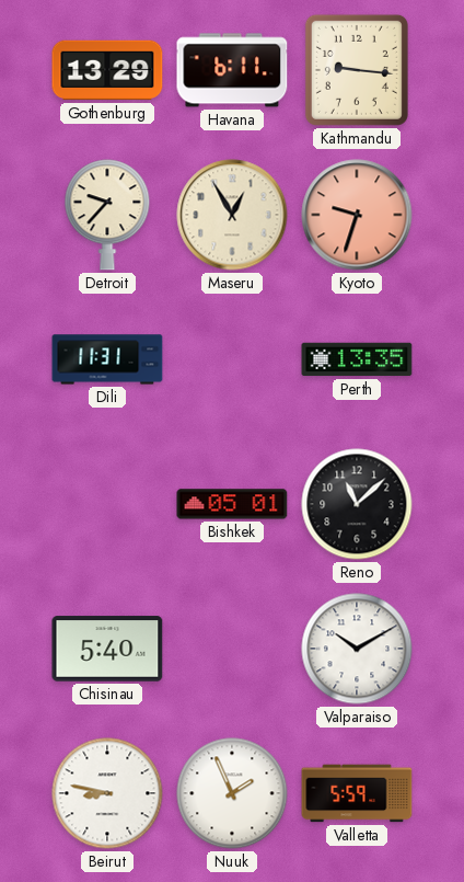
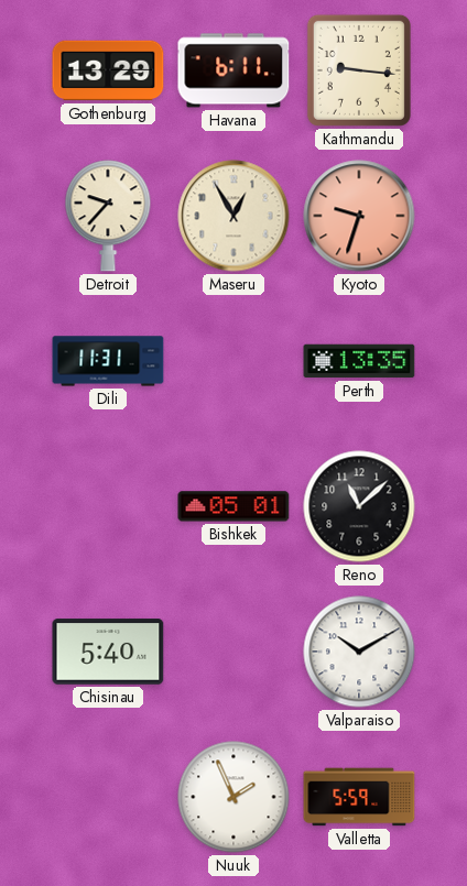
Beirut: 8:47 -> none (107, 793)
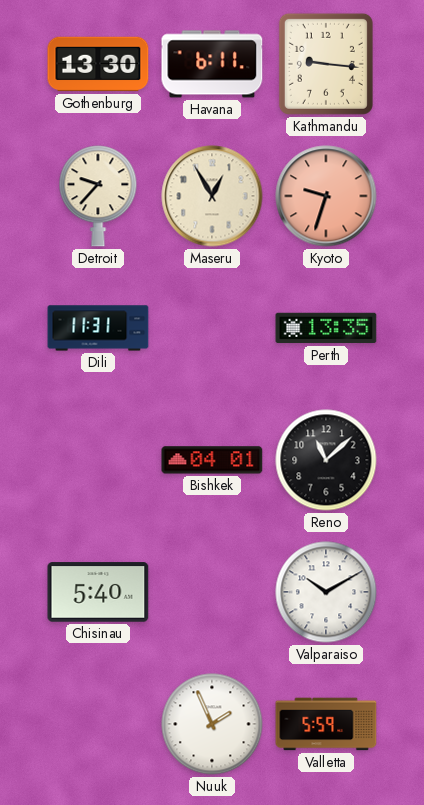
Gothenburg: 13:29 -> 13:30 (98, 64)
Bishkek: 05:01 -> 04:01 (212, 460)
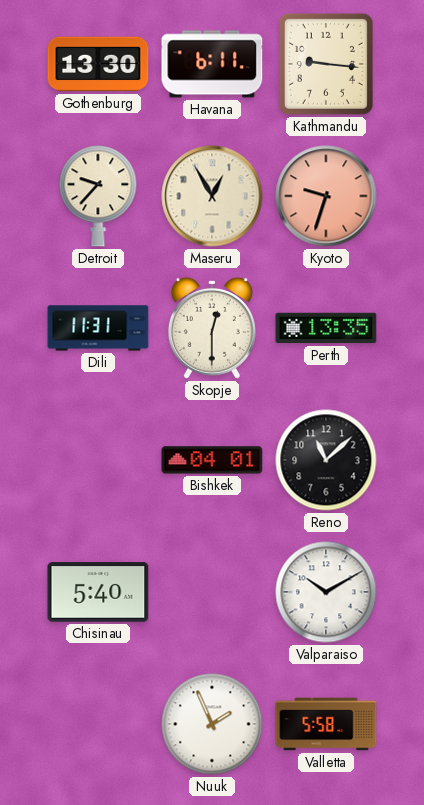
Skopje: none -> 12:30 (212, 328)
Valletta: 5:59 -> 5:58 (326, 724)
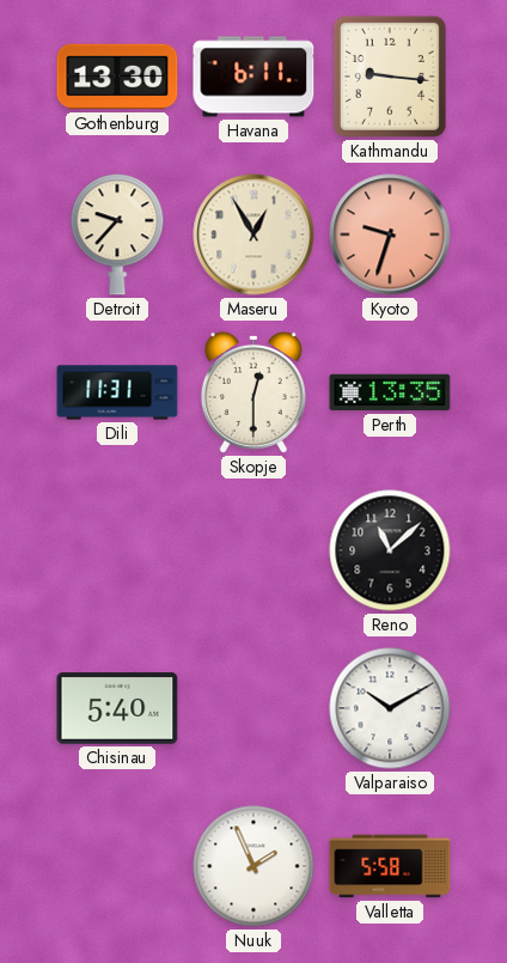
Bishkek: 04:01 -> none (212, 460)
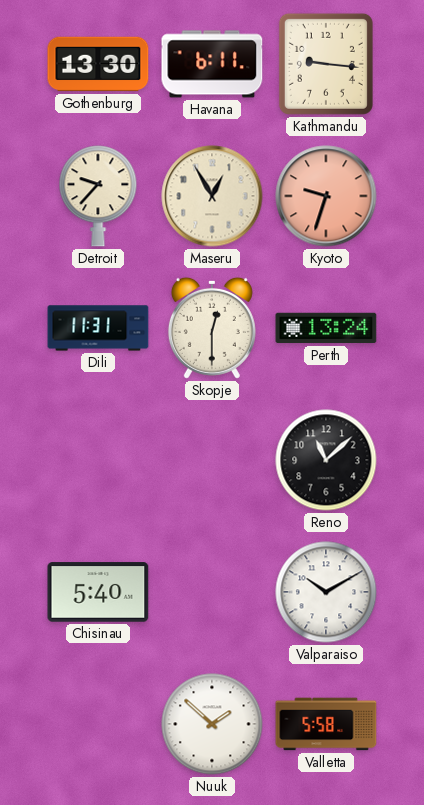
Perth: 13:35 -> 13:24 (326, 328)
Nuuk: 1:56 -> 1:52 (212, 724)
